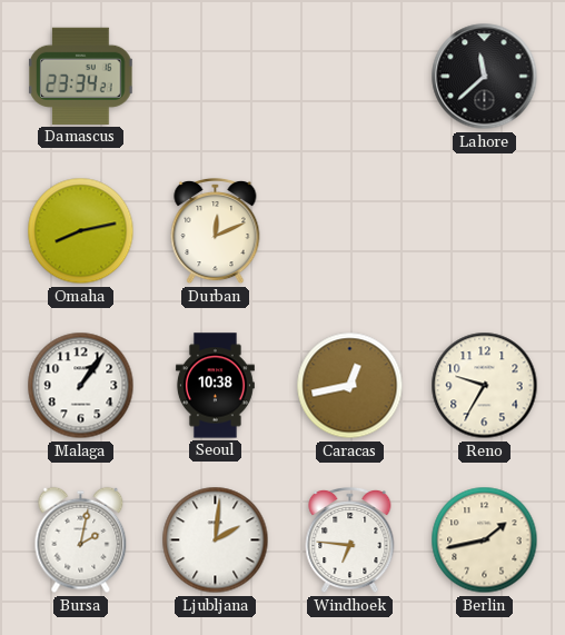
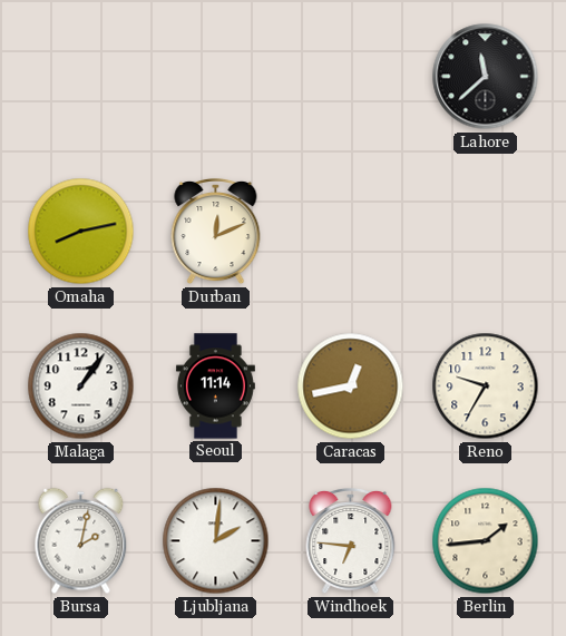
Damascus: 23:34 -> none (81, 76)
Seoul: 10:38 -> 11:14 (215, 387)
Berlin: 1:43 -> 1:44 (486, 541)
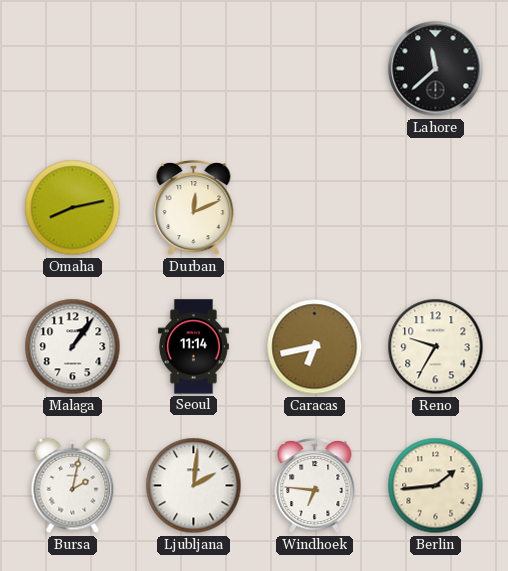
Caracas: 12:43 -> 6:43 (315, 347)
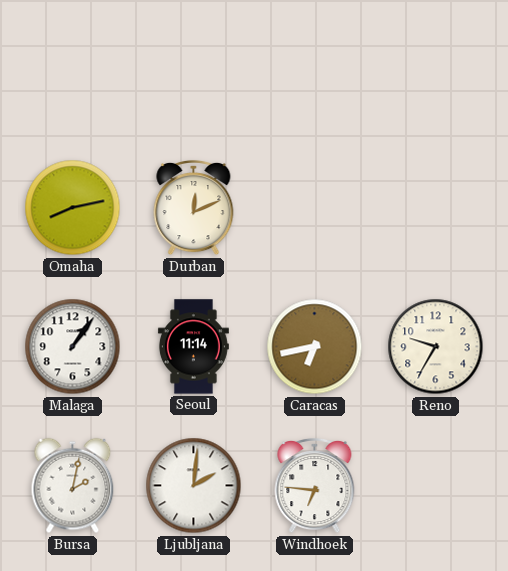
Lahore: 11:38 -> none (436, 69)
Berlin: 1:44 -> none (436, 486)
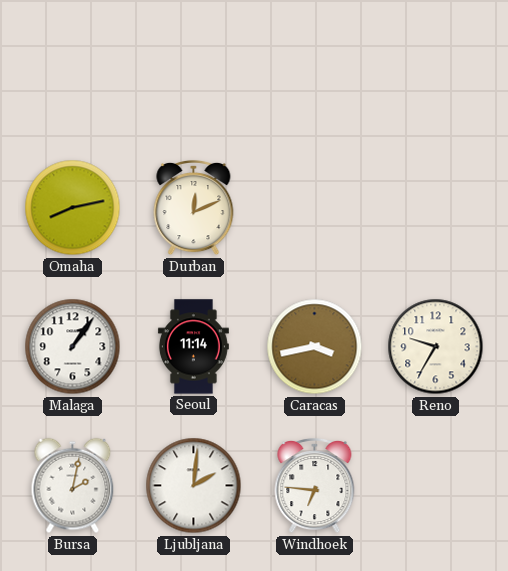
Caracas: 6:43 -> 3:43 (315, 347)
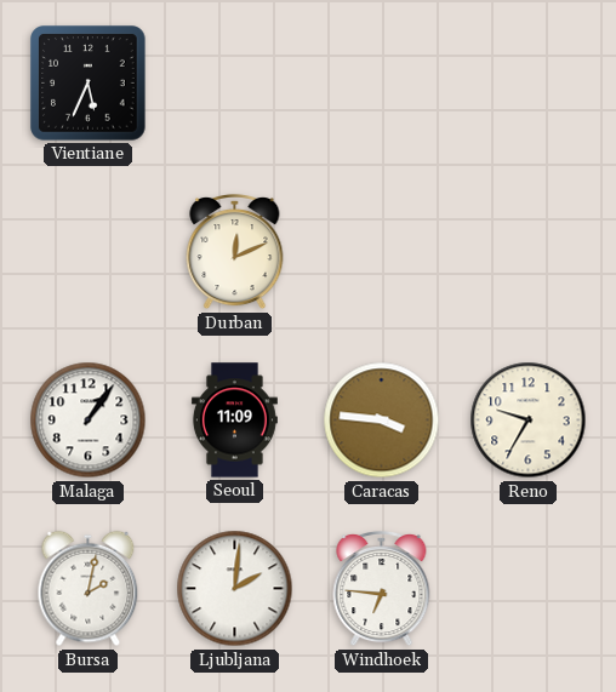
Vientiane: none -> 5:34 (89, 84)
Omaha: 8:13 -> none (73, 208)
Seoul: 11:14 -> 11:09 (234, 421)
Caracas: 3:43 -> 3:46 (382, 421)
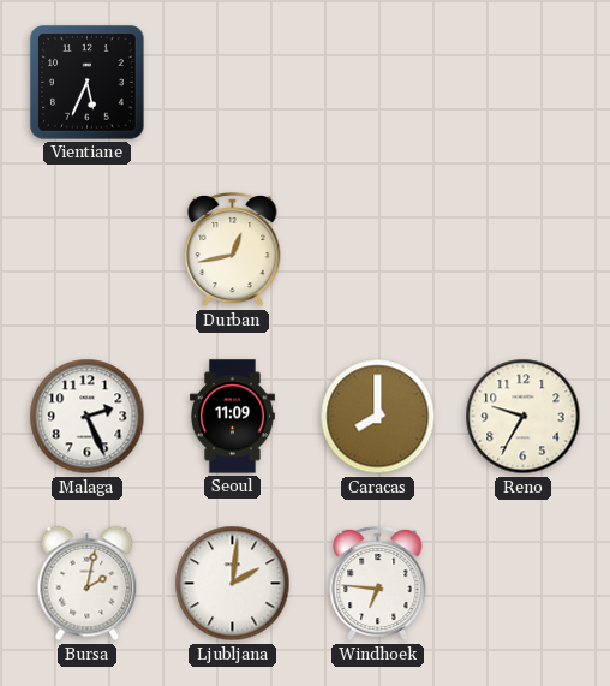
Durban: 12:11 -> 12:43 (233, 250)
Malaga: 1:06 -> 2:26 (88, 417)
Caracas: 3:46 -> 8:00 (378, 417)
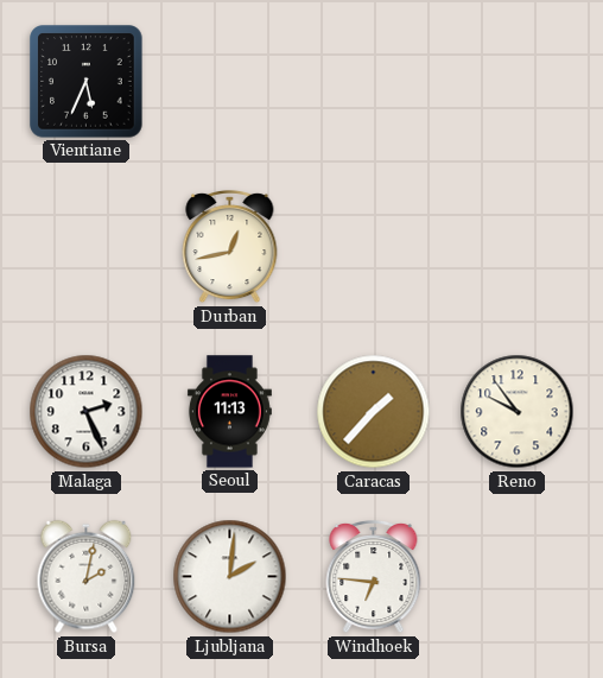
Seoul: 11:09 -> 11:13 (229, 412)
Caracas: 8:00 -> 1:37 (374, 412)
Reno: 9:35 -> 9:54 (518, 412)
